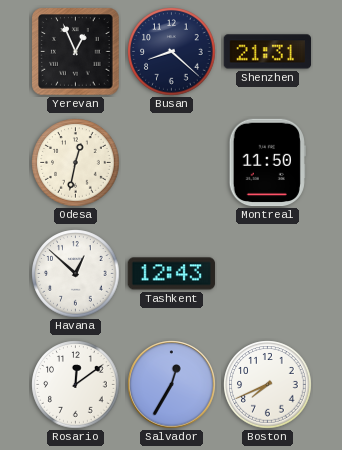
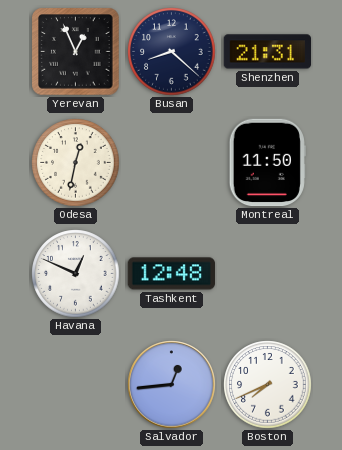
Havana: 12:52 -> 12:49 (76, 274)
Tashkent: 12:43 -> 12:48 (172, 274)
Rosario: 12:09 -> none (76, 385)
Salvador: 12:35 -> 12:44 (172, 385)
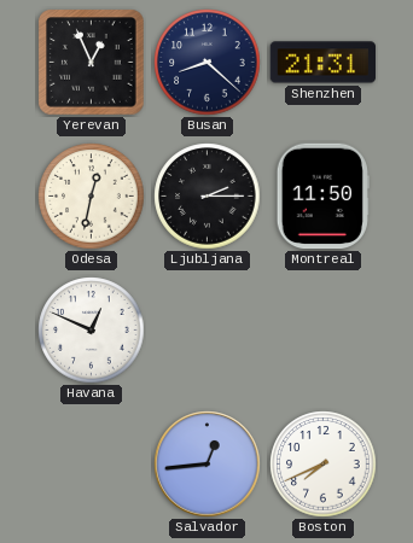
Ljubljana: none -> 2:15 (208, 197)
Tashkent: 12:48 -> none (172, 274)
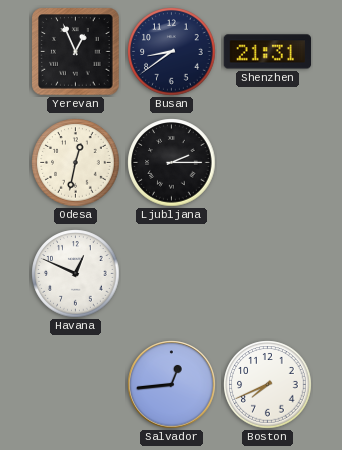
Busan: 8:22 -> 8:39 (172, 52)
Montreal: 11:50 -> none (322, 197)
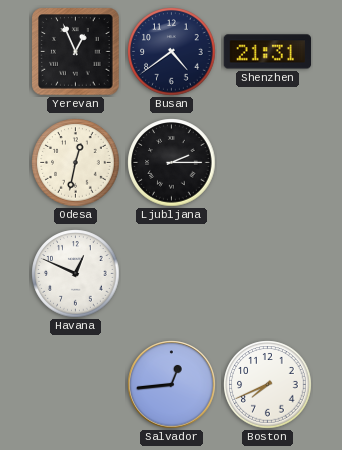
Busan: 8:39 -> 4:39 (172, 52)
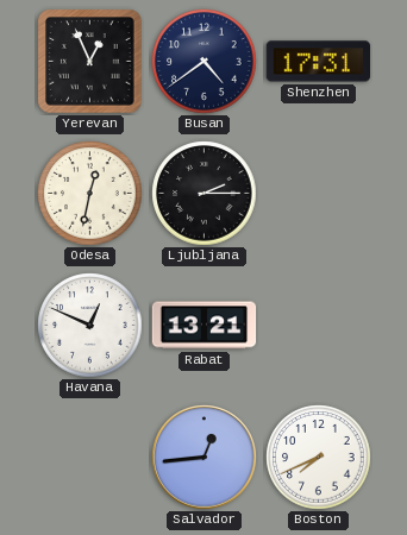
Shenzhen: 21:31 -> 17:31 (319, 62)
Rabat: none -> 13:21 (205, 326)
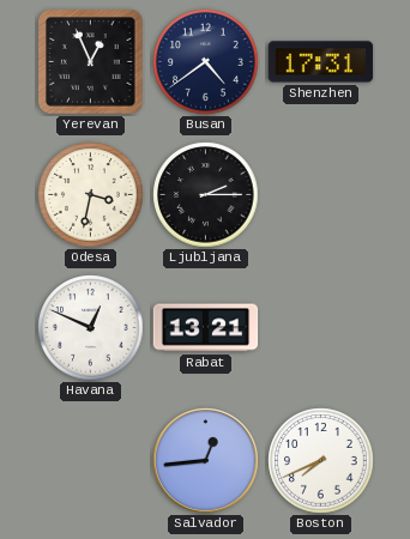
Odesa: 12:32 -> 3:32 (91, 195)
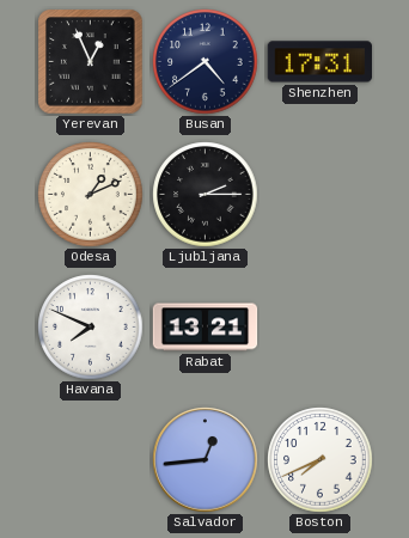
Odesa: 3:32 -> 1:11 (91, 195)
Havana: 12:49 -> 7:49 (91, 328)
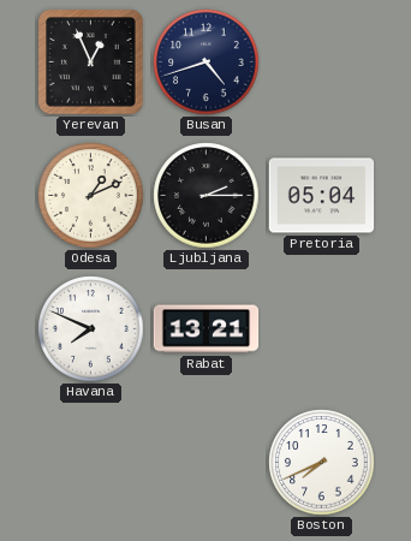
Busan: 4:39 -> 4:42 (207, 63)
Shenzhen: 17:31 -> none (321, 62)
Pretoria: none -> 05:04 (322, 196)
Salvador: 12:44 -> none (206, 460)
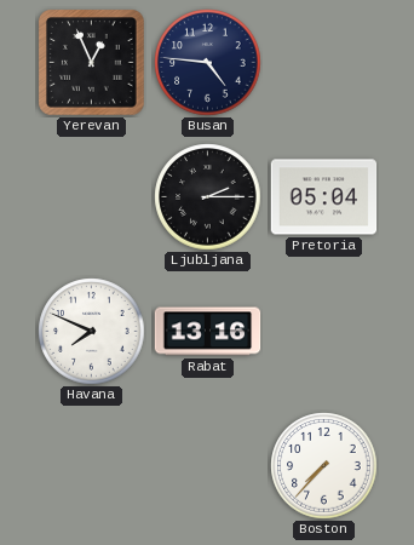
Busan: 4:42 -> 4:46 (208, 63)
Odesa: 1:11 -> none (91, 196)
Rabat: 13:21 -> 13:16 (208, 332)
Boston: 7:41 -> 7:37 (324, 466)
